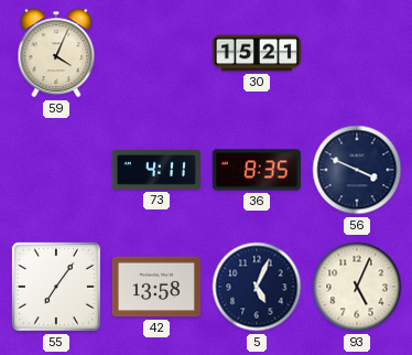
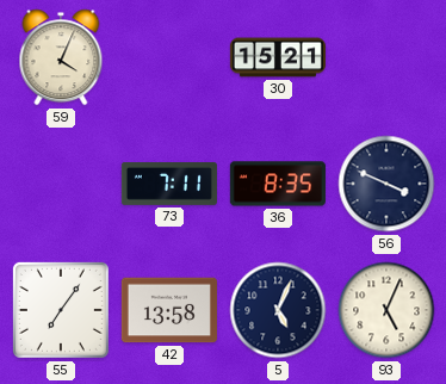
73: 4:11 -> 7:11 (169, 185)
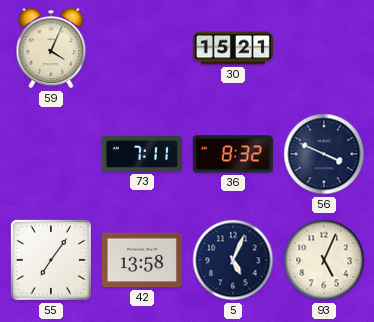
36: 8:35 -> 8:32 (233, 154)
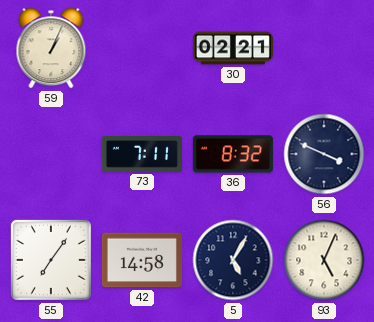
59: 4:04 -> 1:04 (51, 48)
30: 15:21 -> 02:21 (233, 48)
42: 13:58 -> 14:58 (142, 260)
5: 5:04 -> 5:05 (233, 260)
